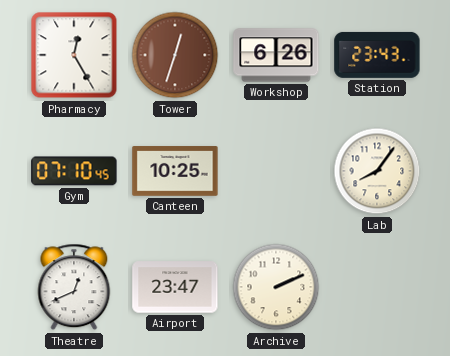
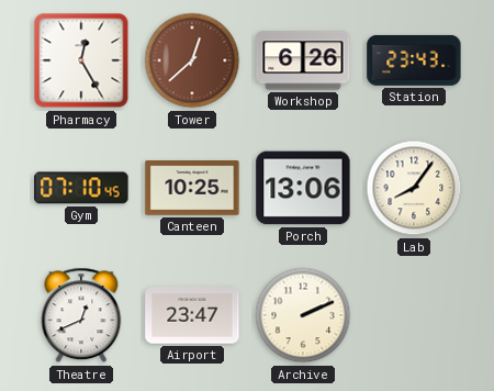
Tower: 12:33 -> 12:38 (192, 60)
Porch: none -> 13:06 (303, 188)
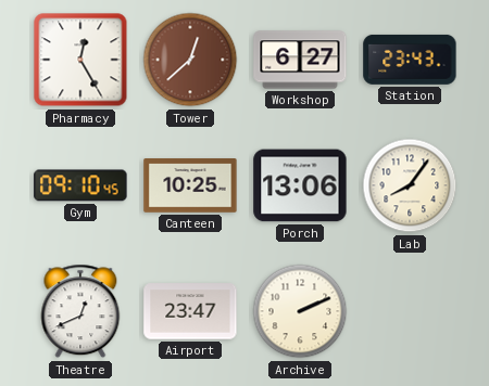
Workshop: 6:26 -> 6:27 (300, 60)
Gym: 07:10 -> 09:10 (80, 185)
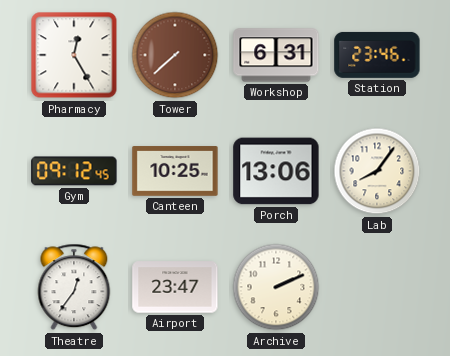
Tower: 12:38 -> 7:38 (175, 55)
Workshop: 6:27 -> 6:31 (276, 55)
Station: 23:43 -> 23:46 (377, 55)
Gym: 09:10 -> 09:12 (74, 171)
Theatre: 12:41 -> 12:36 (74, 287)
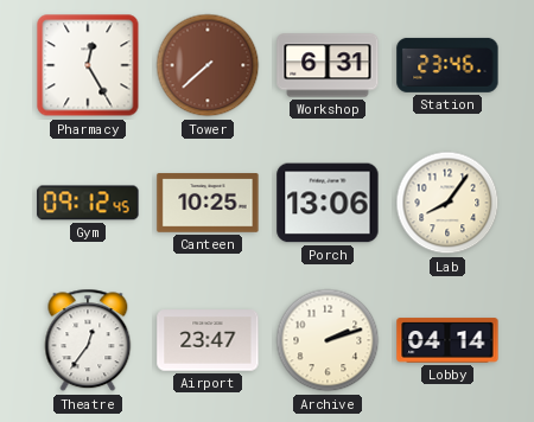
Archive: 2:11 -> 2:12 (328, 340)
Lobby: none -> 04:14 (447, 340)
